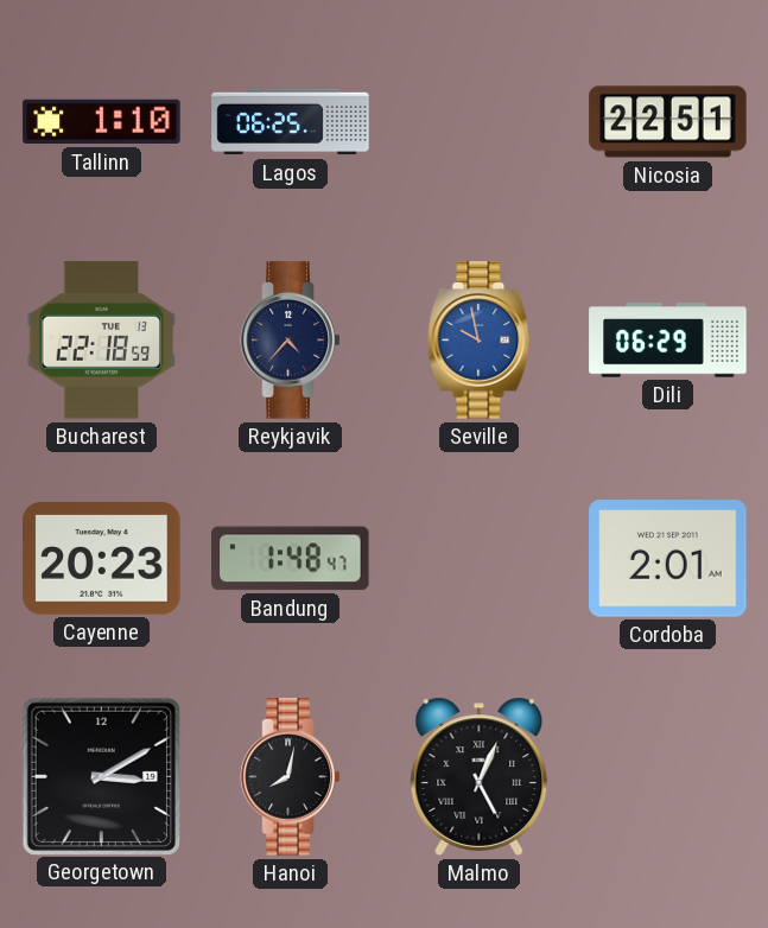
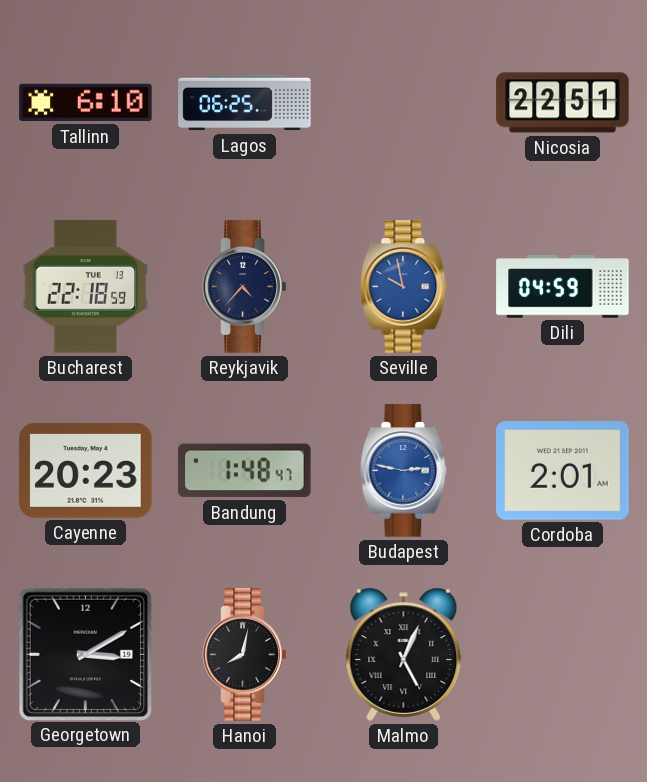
Tallinn: 1:10 -> 6:10 (86, 103)
Dili: 06:29 -> 04:59 (563, 287)
Budapest: none -> 2:47 (404, 471)
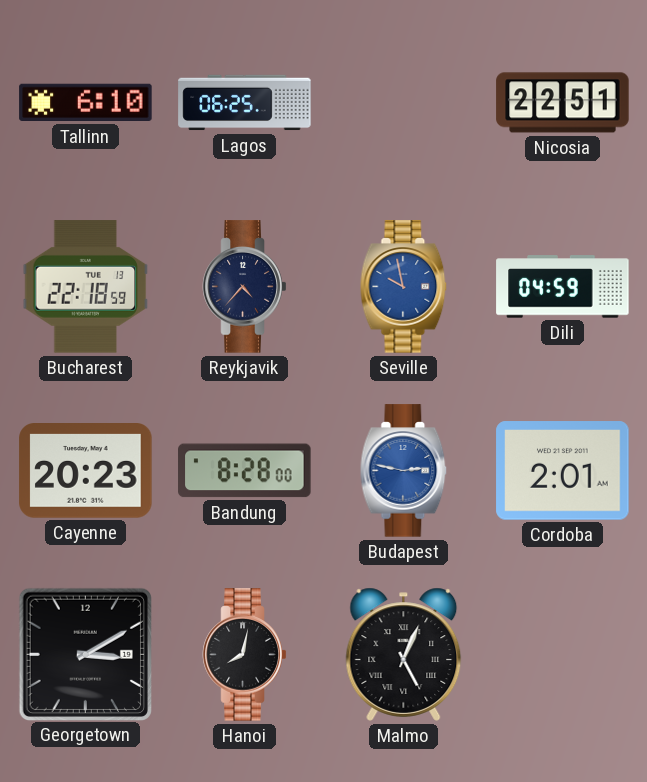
Bandung: 1:48 -> 8:28 (245, 471)
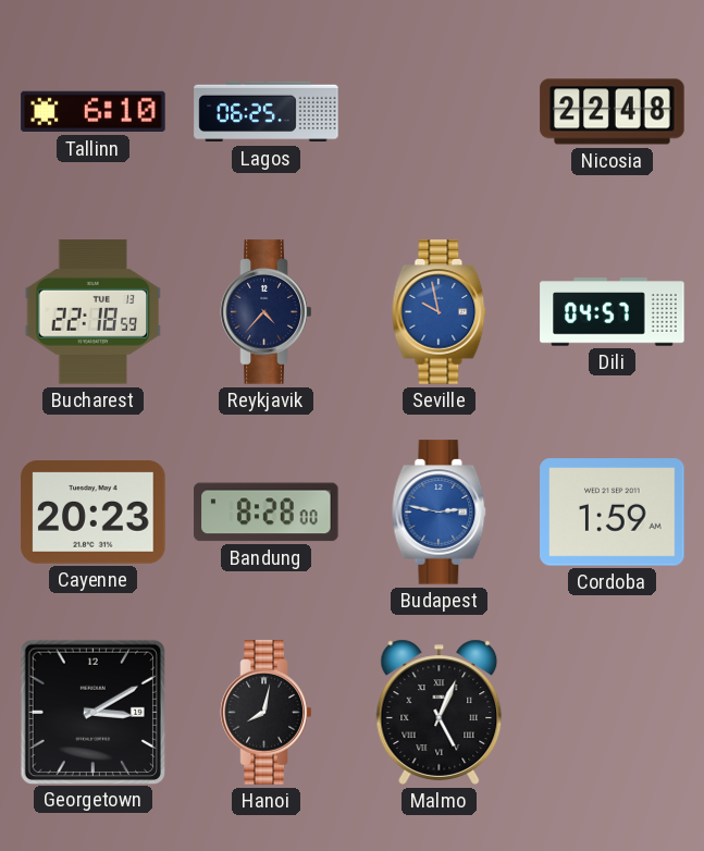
Nicosia: 22:51 -> 22:48 (613, 112)
Dili: 04:59 -> 04:57 (613, 312)
Cordoba: 2:01 -> 1:59 (613, 513)
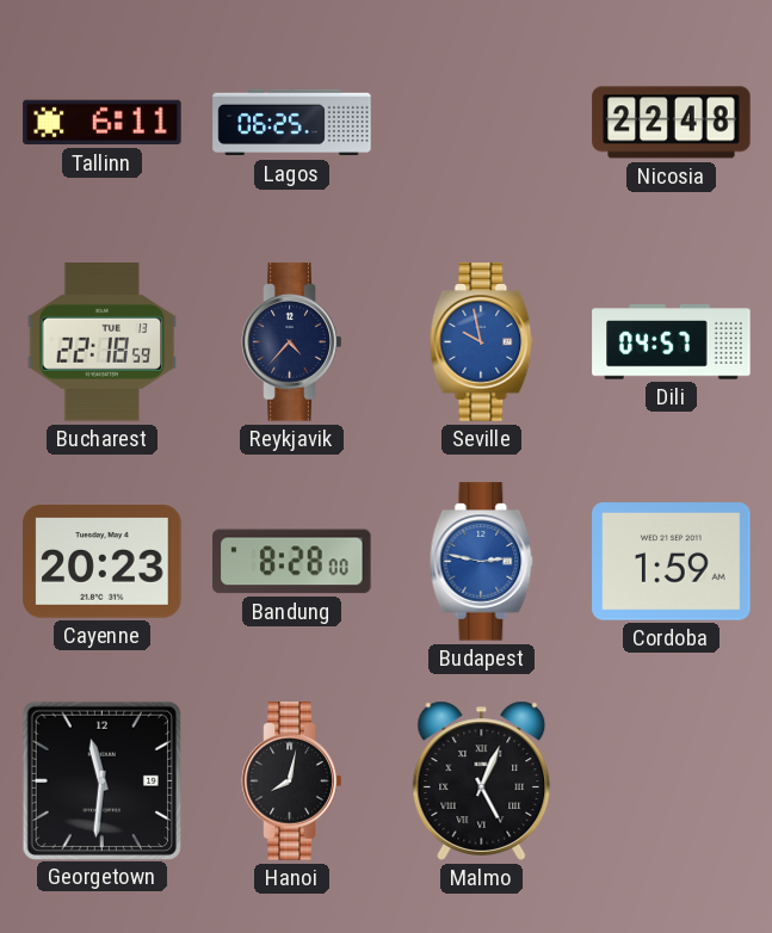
Tallinn: 6:10 -> 6:11 (103, 123)
Georgetown: 3:10 -> 11:31 (101, 780)
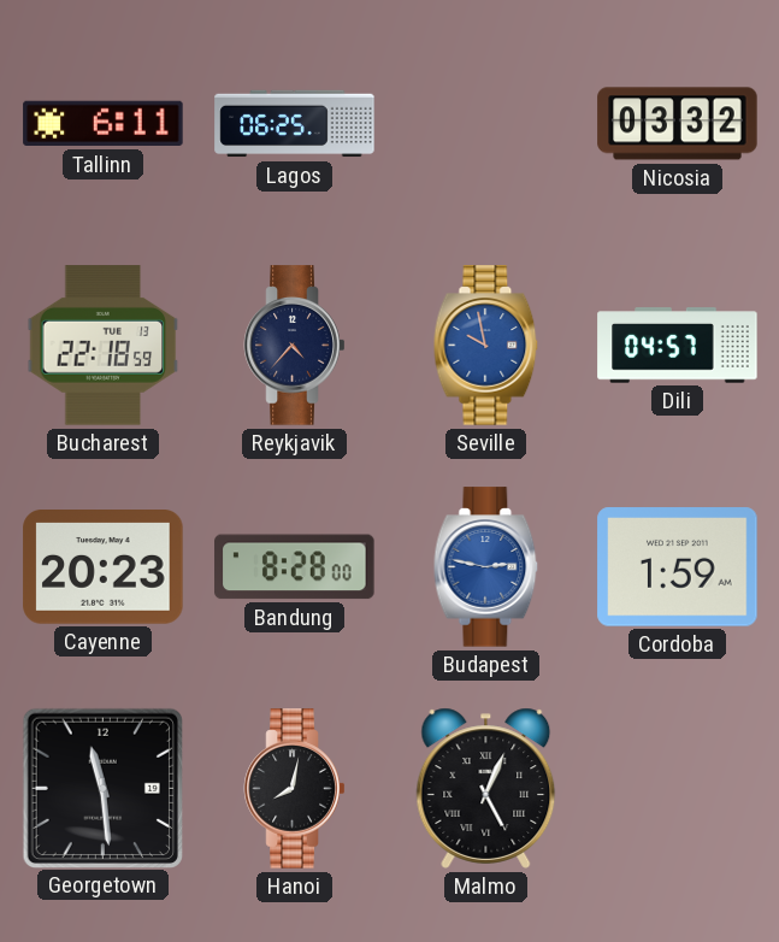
Nicosia: 22:48 -> 03:32 (678, 124)
Georgetown: 11:31 -> 11:29 (102, 788)
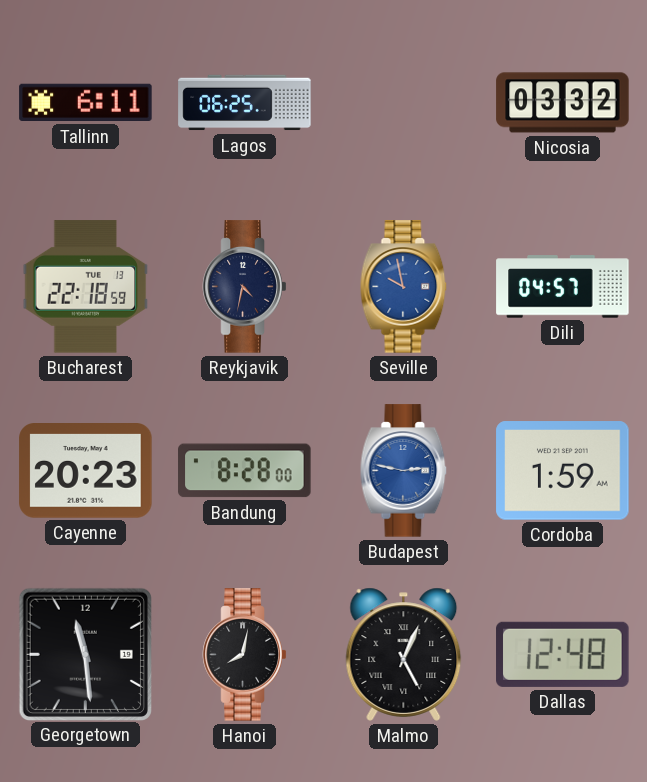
Reykjavik: 4:37 -> 4:32 (245, 287)
Dallas: none -> 12:48 (563, 654)
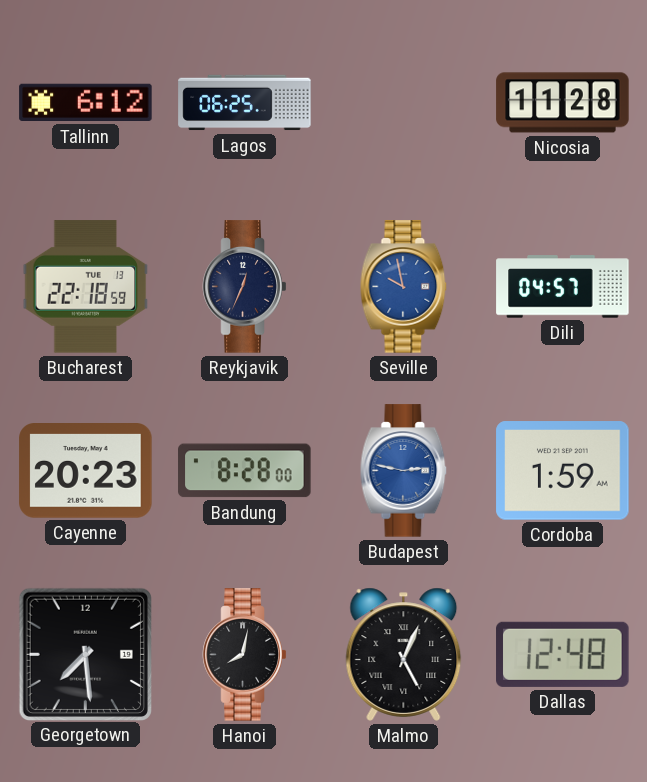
Tallinn: 6:11 -> 6:12 (86, 103)
Nicosia: 03:32 -> 11:28 (563, 103)
Reykjavik: 4:32 -> 12:34 (245, 287)
Georgetown: 11:29 -> 7:29 (85, 654)
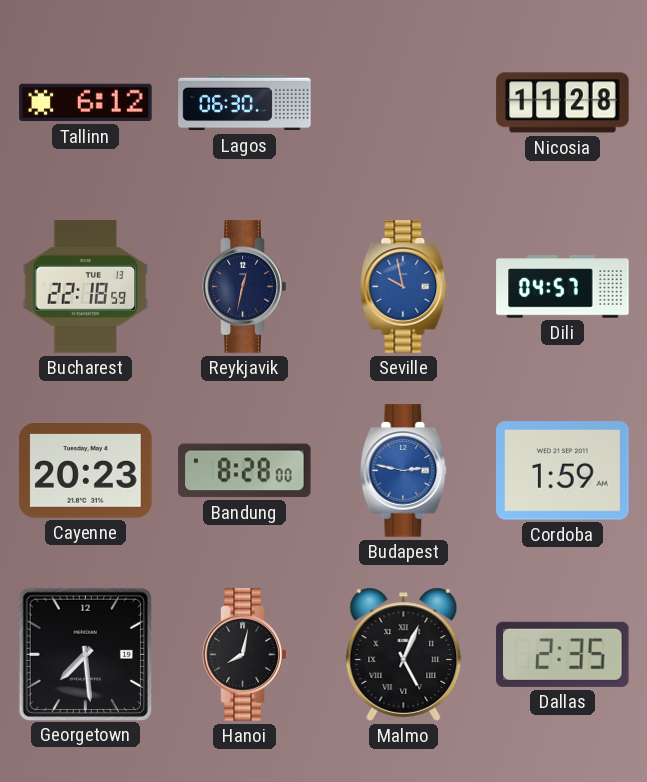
Lagos: 06:25 -> 06:30 (245, 103)
Reykjavik: 12:34 -> 12:32 (245, 287)
Dallas: 12:48 -> 2:35 (563, 654)
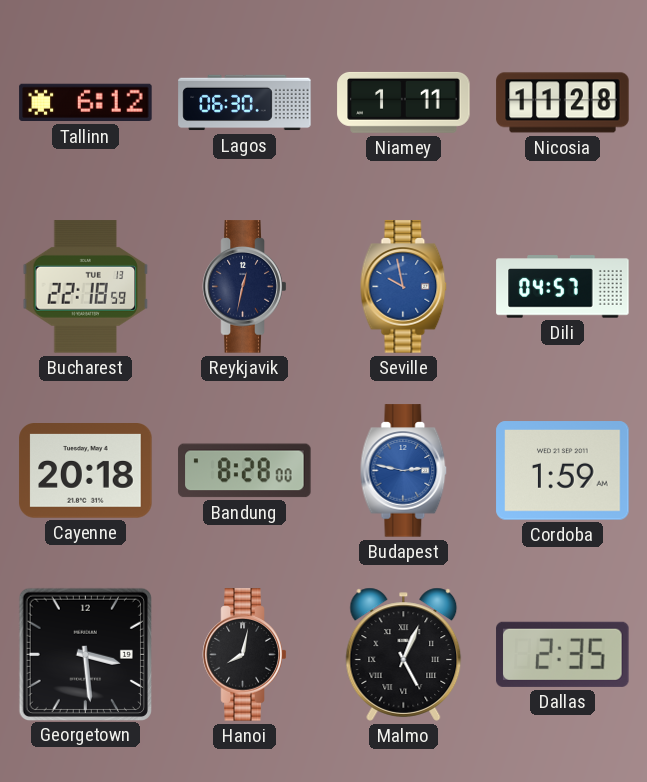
Niamey: none -> 1:11 (404, 102)
Cayenne: 20:23 -> 20:18 (86, 471)
Georgetown: 7:29 -> 3:29 (85, 654)
